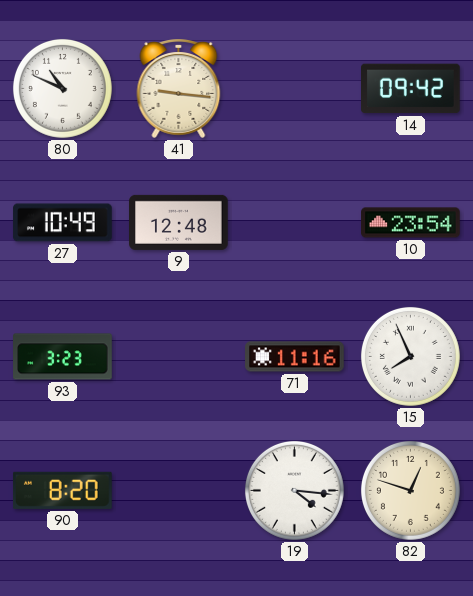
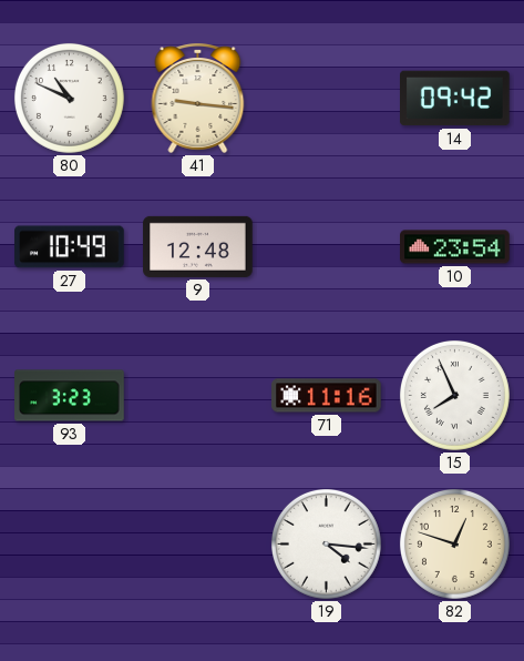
90: 8:20 -> none (63, 490)
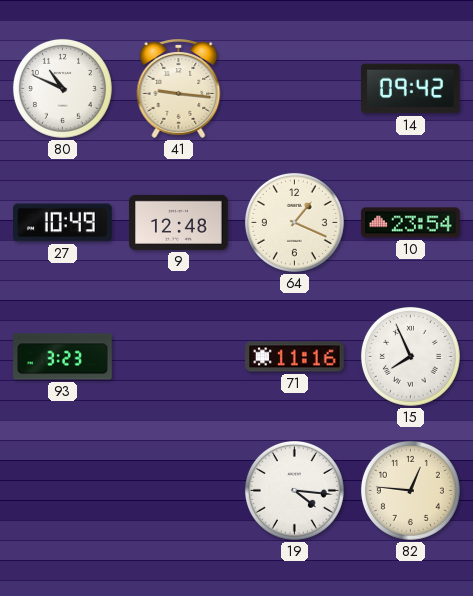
64: none -> 1:19 (294, 222)
82: 12:48 -> 12:46 (410, 490)
